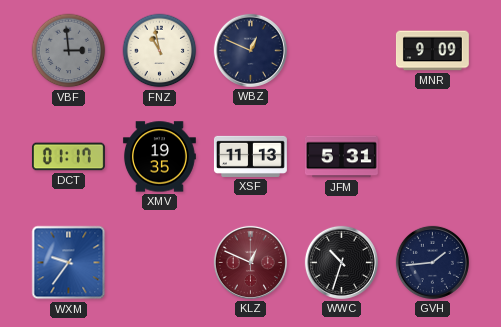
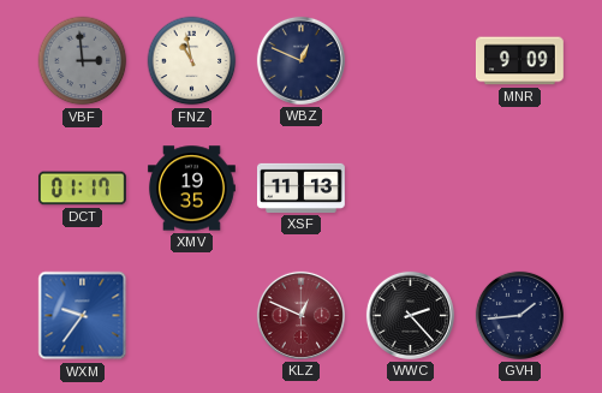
JFM: 5:31 -> none (341, 157)
WWC: 10:33 -> 2:23 (410, 315)
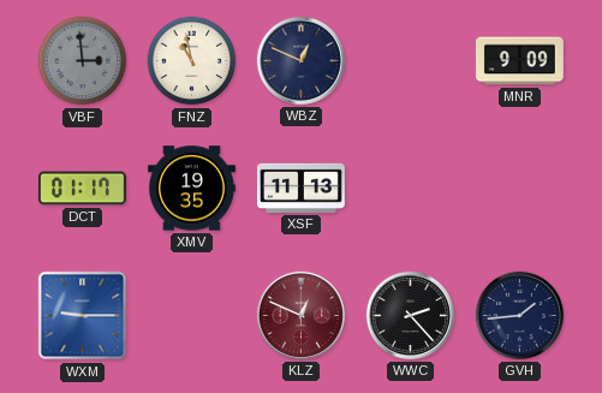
WXM: 9:36 -> 9:15 (83, 316)
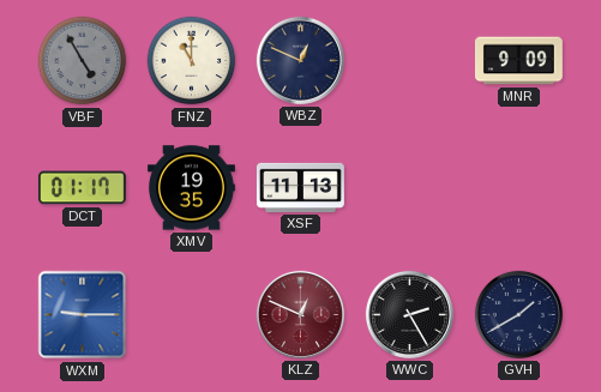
VBF: 2:59 -> 4:55 (83, 61)
FNZ: 10:58 -> 11:00 (192, 61)
WWC: 2:23 -> 2:25 (409, 314)
GVH: 1:44 -> 1:40 (518, 314)
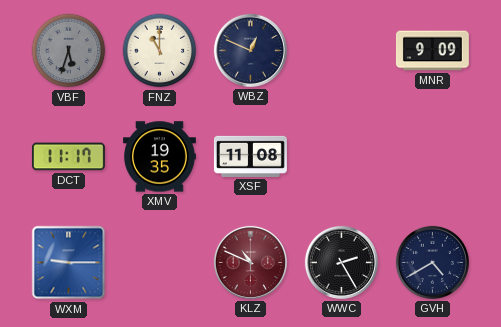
VBF: 4:55 -> 5:33 (69, 51)
DCT: 01:17 -> 11:17 (68, 157)
XSF: 11:13 -> 11:08 (250, 156)
KLZ: 12:49 -> 10:49 (250, 262)
GVH: 1:40 -> 4:40 (432, 262)
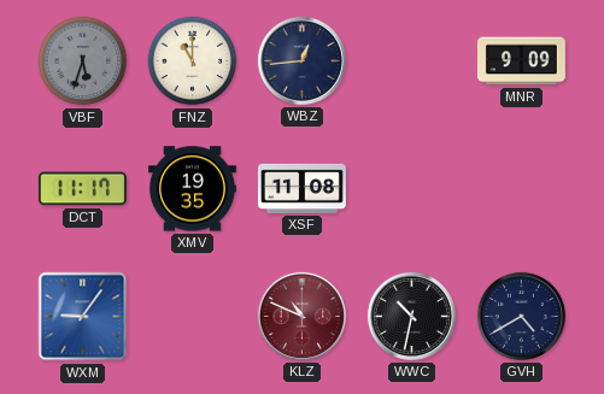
WBZ: 12:49 -> 12:44 (301, 60)
WXM: 9:15 -> 9:06 (83, 317)
WWC: 2:25 -> 10:32 (411, 316)
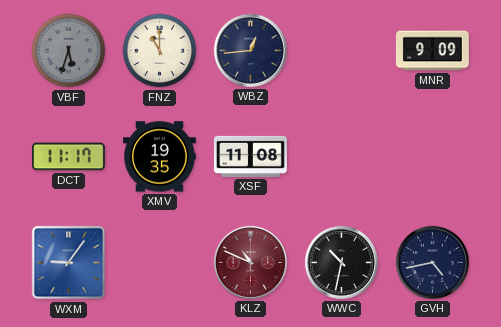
GVH: 4:40 -> 4:43 (432, 262)
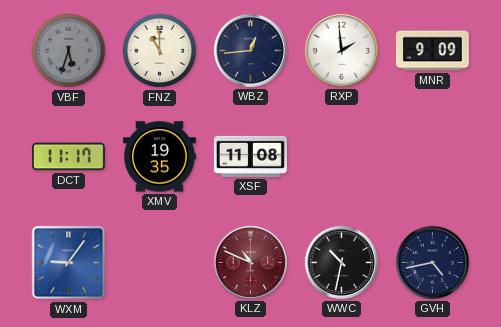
RXP: none -> 1:59 (341, 50)
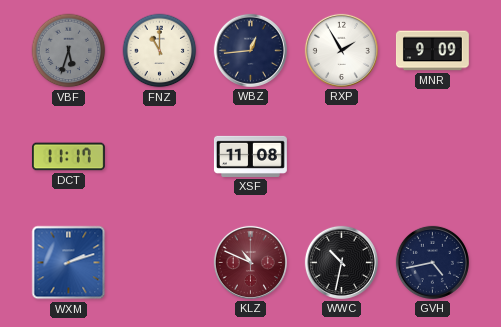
RXP: 1:59 -> 1:55 (341, 50)
XMV: 19:35 -> none (159, 157)
WXM: 9:06 -> 2:12 (69, 263)
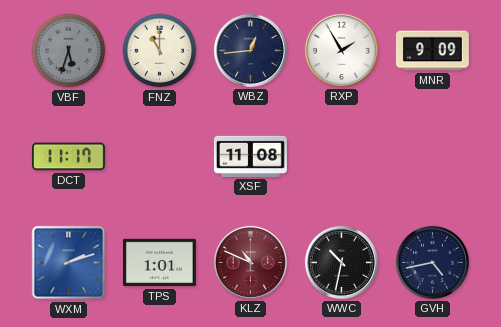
TPS: none -> 1:01 (159, 263)
